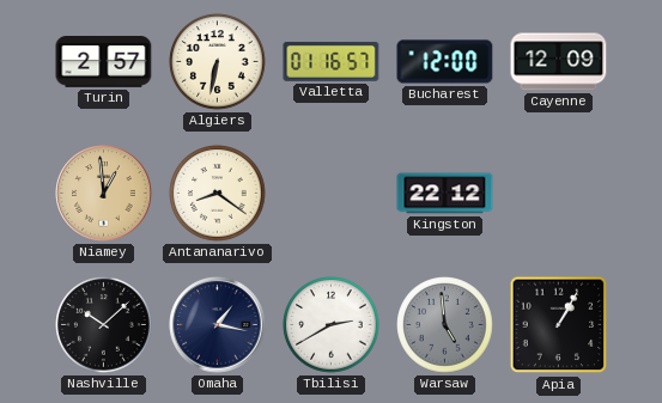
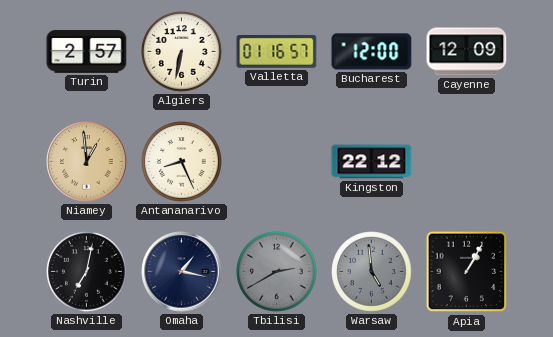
Antananarivo: 8:21 -> 8:26 (182, 162)
Nashville: 10:08 -> 7:02 (87, 272)
Tbilisi dial: white -> grey (277, 272)
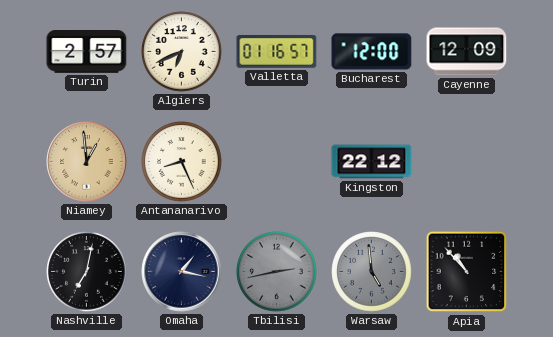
Algiers: 6:32 -> 6:41 (182, 52)
Tbilisi: 2:40 -> 2:43 (277, 272)
Apia: 1:05 -> 10:53 (467, 272)
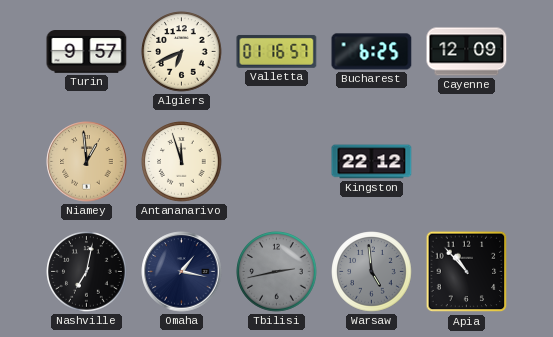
Turin: 2:57 -> 9:57 (87, 52)
Bucharest: 12:00 -> 6:25 (372, 52)
Antananarivo: 8:26 -> 11:57 (182, 162)
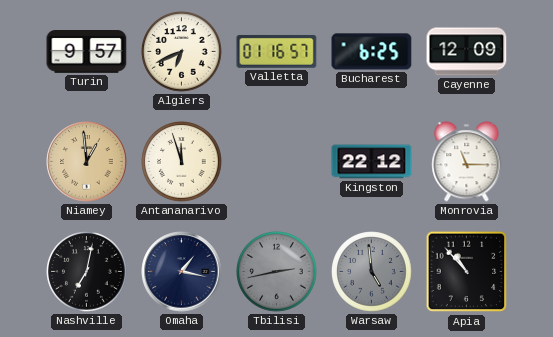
Monrovia: none -> 11:15 (467, 162)
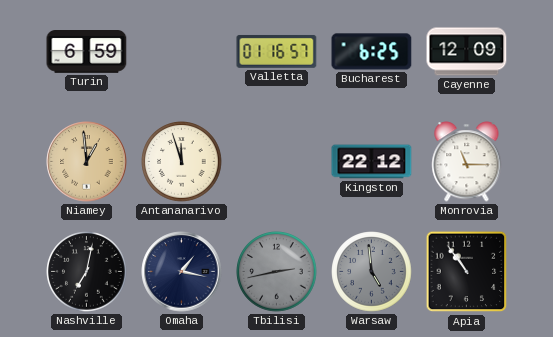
Turin: 9:57 -> 6:59 (87, 52)
Algiers: 6:41 -> none (182, 52)
Apia: 10:53 -> 10:54 (467, 272)
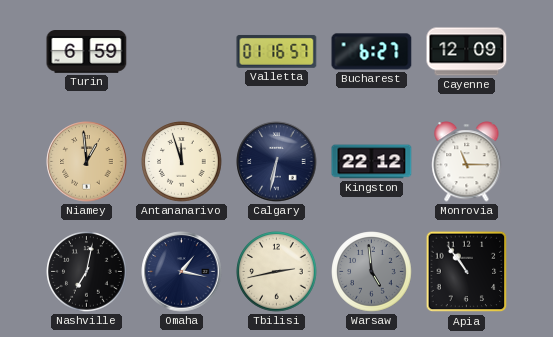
Bucharest: 6:25 -> 6:27 (372, 52)
Calgary: none -> 6:32 (277, 162)
Tbilisi dial: grey -> cream (277, 272)
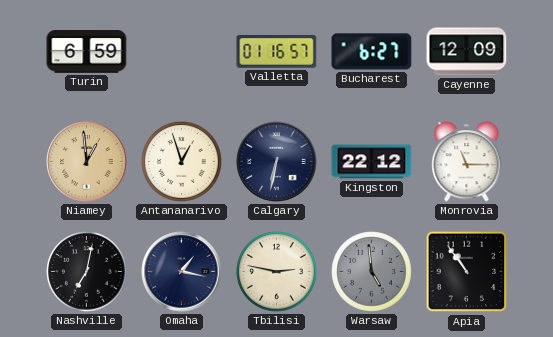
Antananarivo: 11:57 -> 12:57 (182, 162)
Tbilisi: 2:43 -> 2:47 (277, 272)
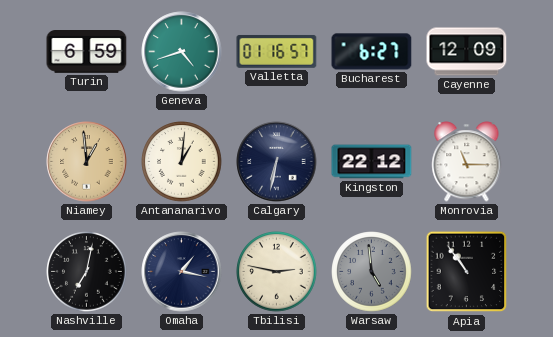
Geneva: none -> 4:42 (182, 52)
Antananarivo: 12:57 -> 1:01 (182, 162)
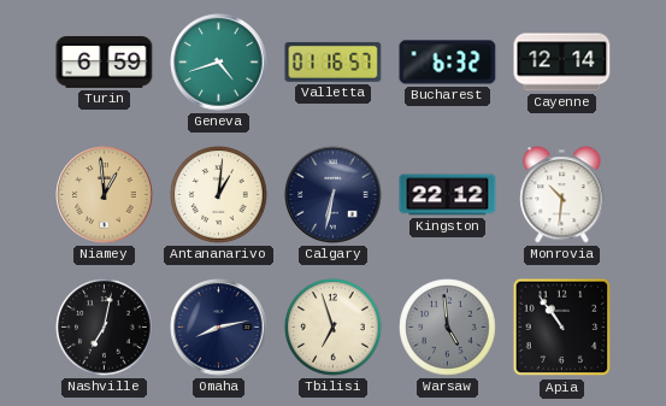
Bucharest: 6:27 -> 6:32 (448, 63)
Cayenne: 12:09 -> 12:14 (562, 63)
Monrovia: 11:15 -> 10:31 (562, 195)
Omaha: 1:17 -> 8:13 (219, 328)
Tbilisi: 2:47 -> 6:57 (334, 328)
